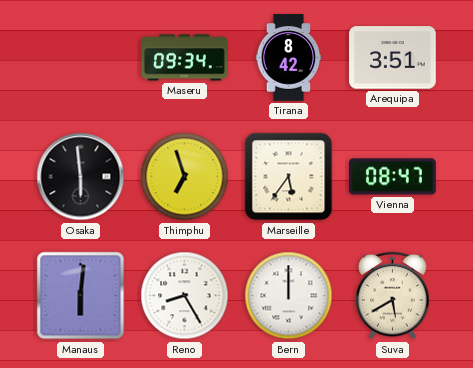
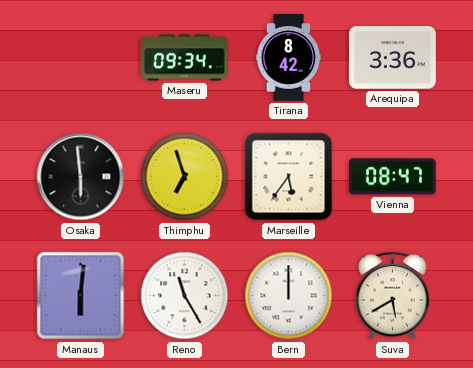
Arequipa: 3:51 -> 3:36 (393, 58)
Reno: 8:25 -> 11:25 (185, 296)
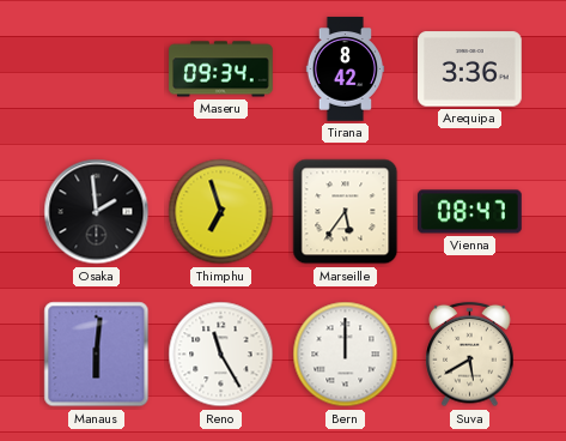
Osaka: 5:59 -> 1:59 (97, 212)
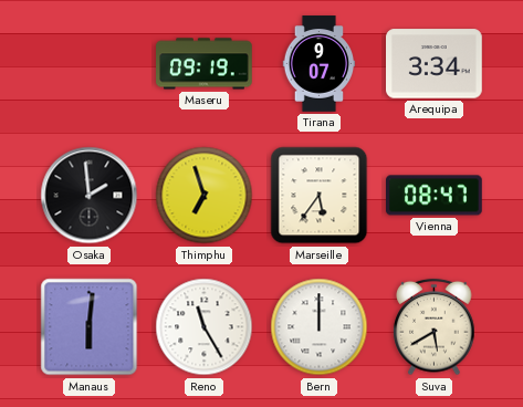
Maseru: 09:34 -> 09:19 (205, 64)
Tirana: 8:42 -> 9:07 (320, 64)
Arequipa: 3:36 -> 3:34 (435, 64)
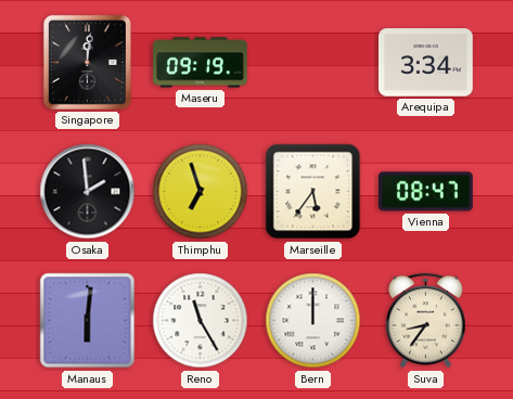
Singapore: none -> 12:01 (87, 62)
Tirana: 9:07 -> none (320, 64)
Suva: 5:40 -> 8:36 (426, 321)
